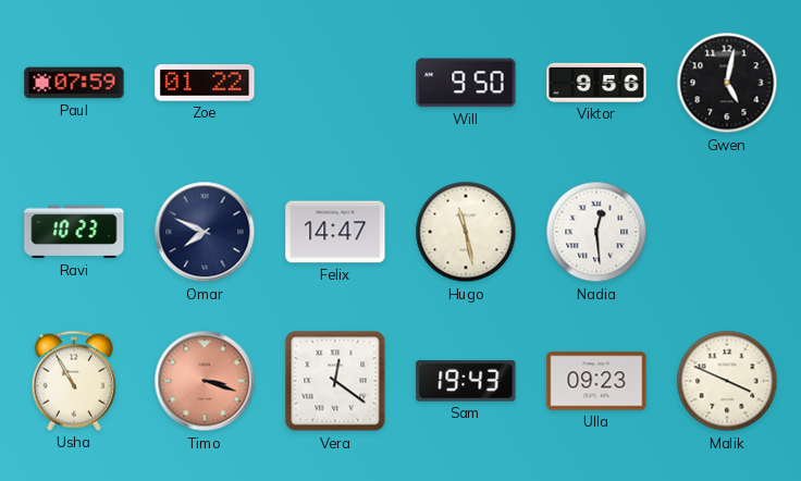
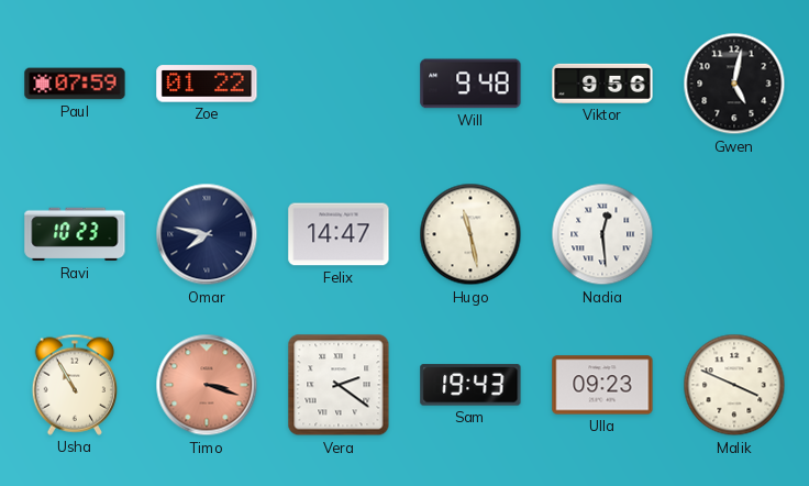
Will: 9:50 -> 9:48 (470, 84)
Omar: 7:49 -> 7:47 (207, 234)
Vera: 12:21 -> 2:21 (339, 385)
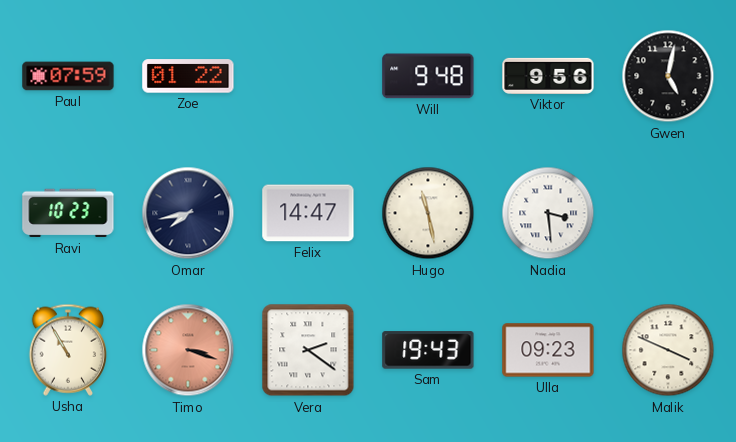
Omar: 7:47 -> 7:43 (188, 213)
Nadia: 12:29 -> 3:29 (548, 213)
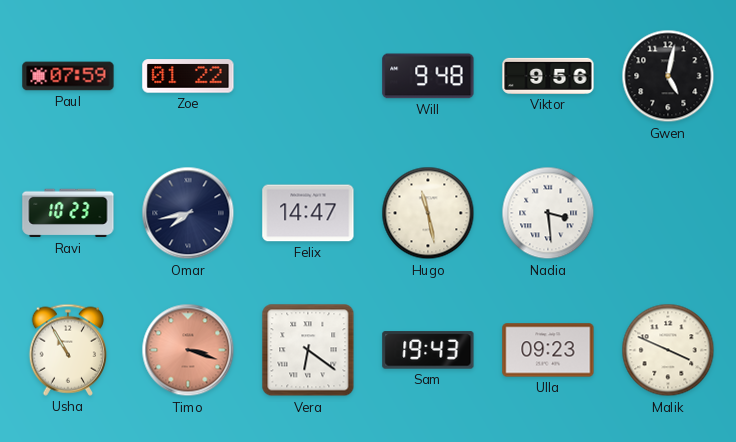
Vera: 2:21 -> 6:21 (308, 350)
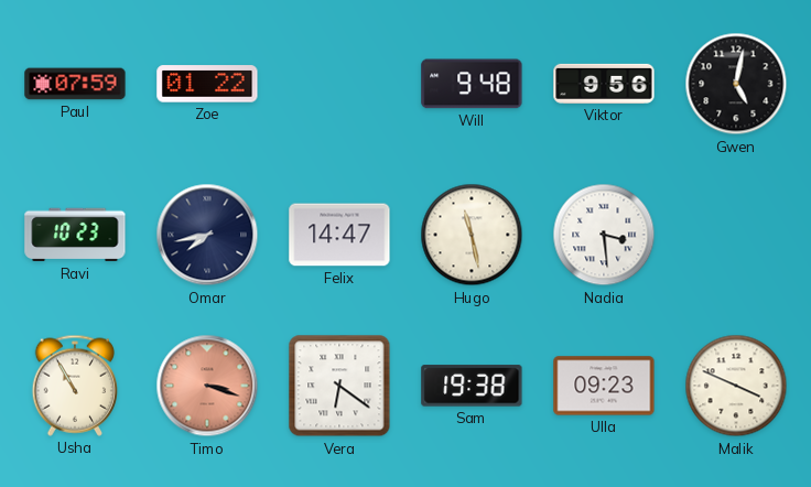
Sam: 19:43 -> 19:38 (472, 386)
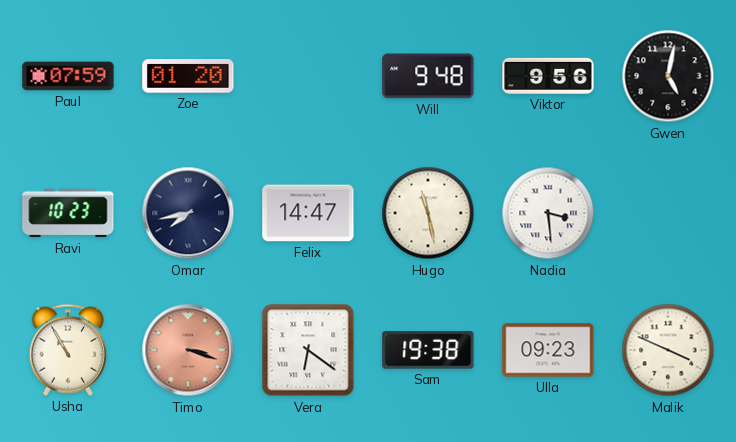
Zoe: 01:22 -> 01:20 (188, 76)
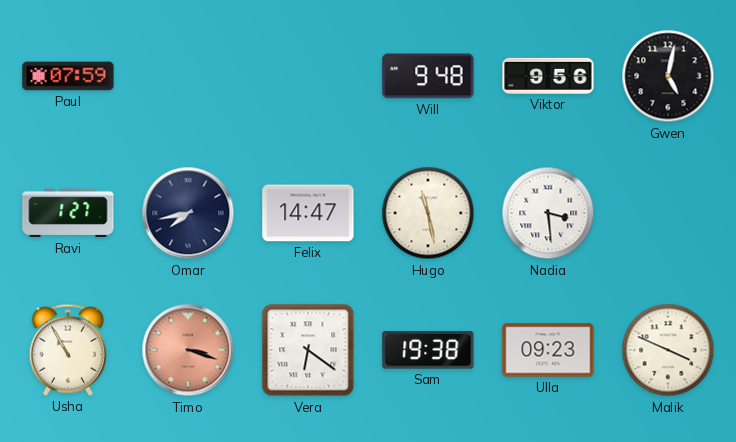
Zoe: 01:20 -> none (188, 76)
Ravi: 10:23 -> 1:27 (68, 213)
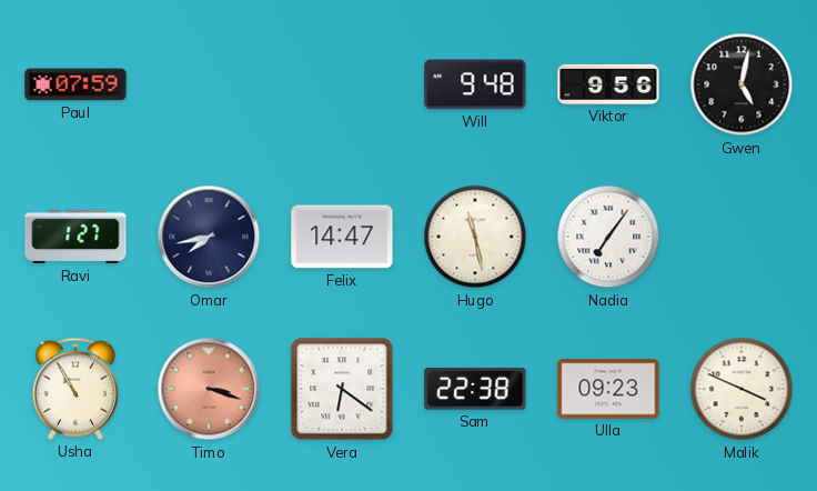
Nadia: 3:29 -> 7:06 (608, 237)
Sam: 19:38 -> 22:38 (475, 389)
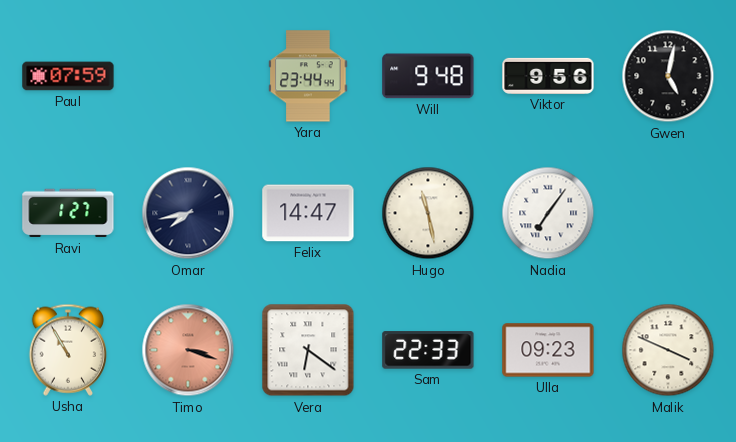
Yara: none -> 23:44 (308, 76)
Sam: 22:38 -> 22:33 (428, 350)
